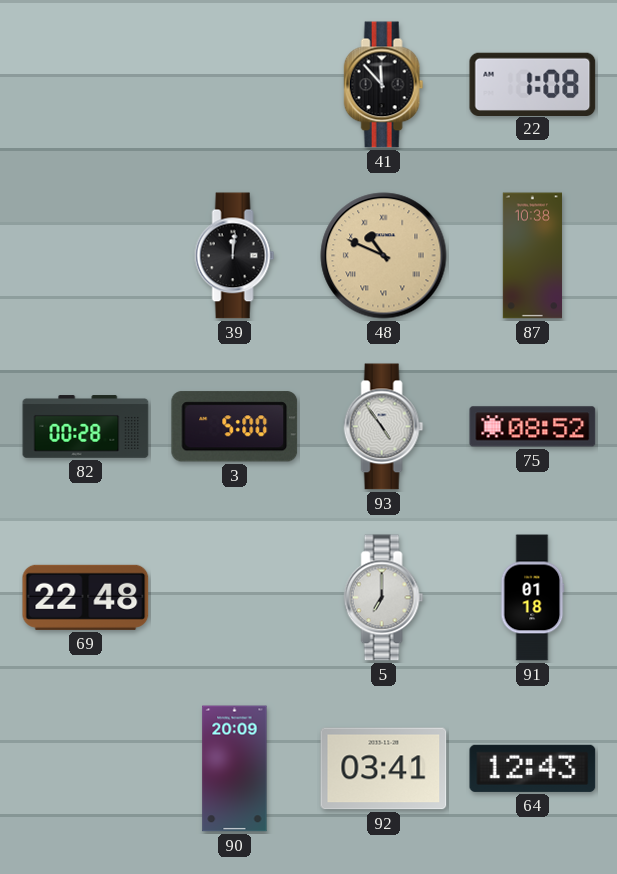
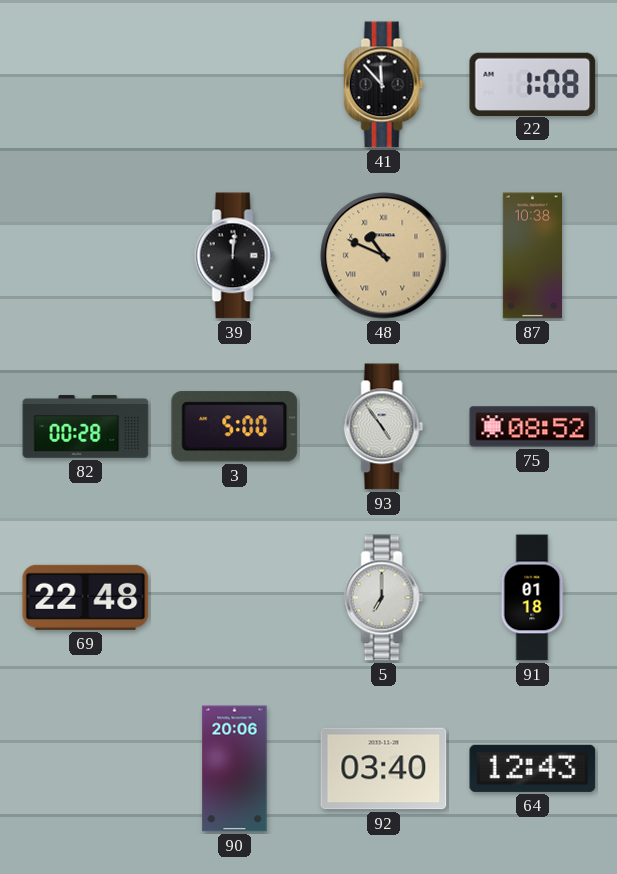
90: 20:09 -> 20:06 (235, 769)
92: 03:41 -> 03:40 (384, 769)
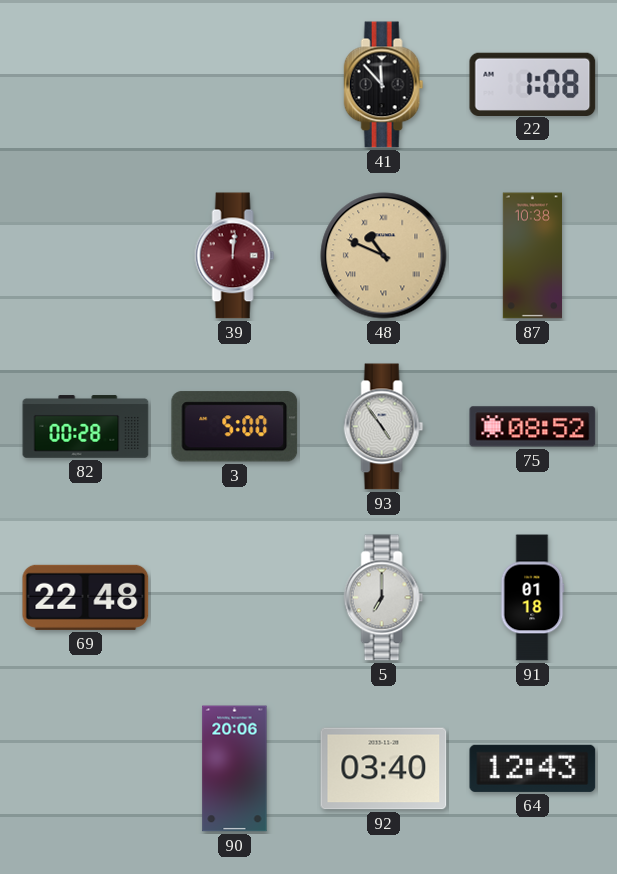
39 dial: black -> burgundy (235, 256)
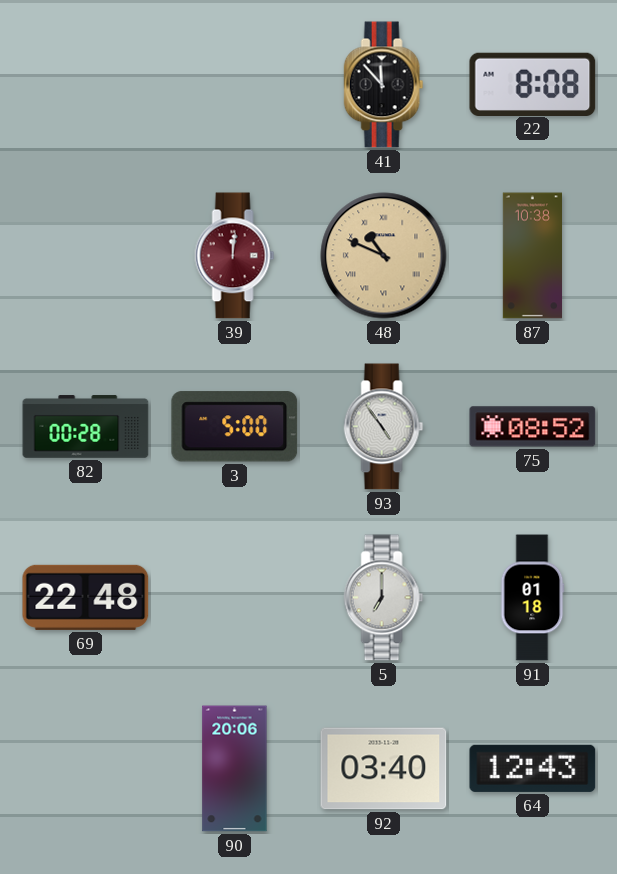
22: 1:08 -> 8:08 (533, 84)
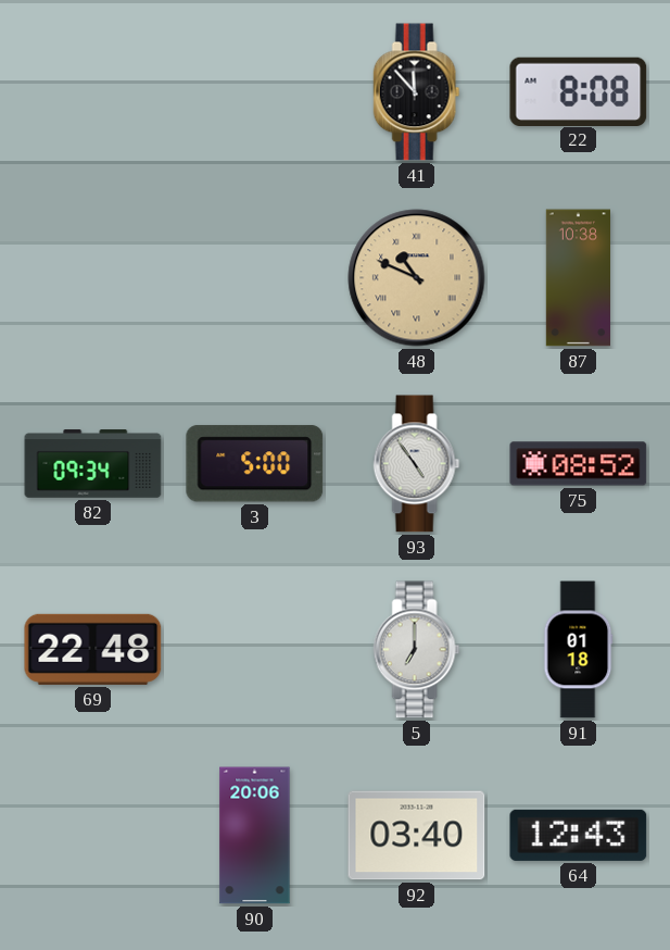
39: 12:01 -> none (235, 256)
82: 00:28 -> 09:34 (93, 464)
